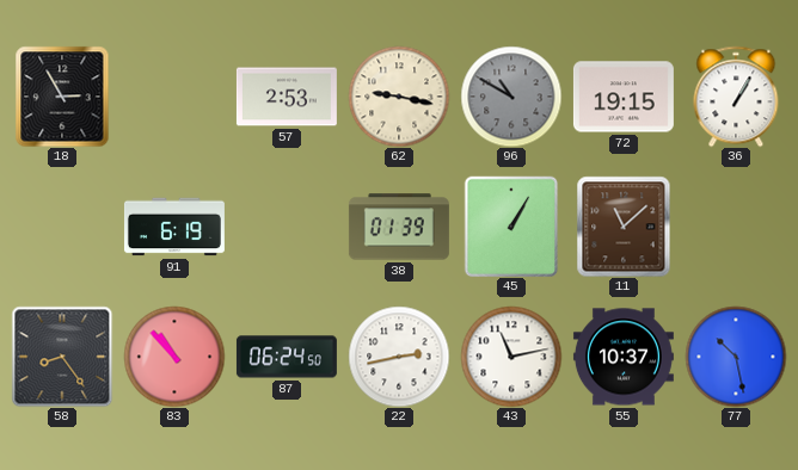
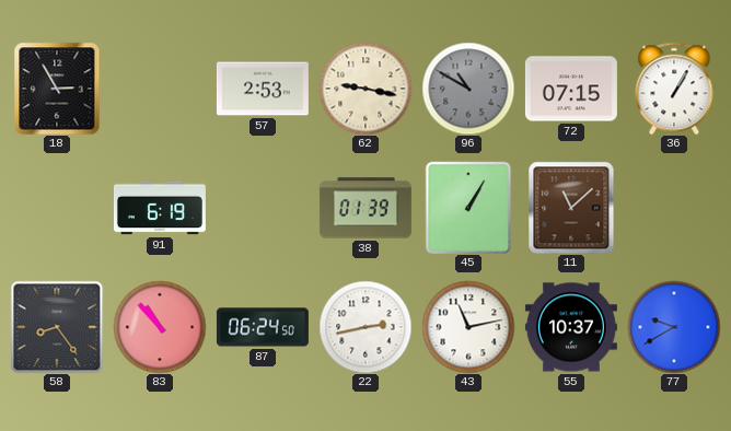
72: 19:15 -> 07:15 (571, 89)
77: 10:28 -> 9:40 (674, 327)
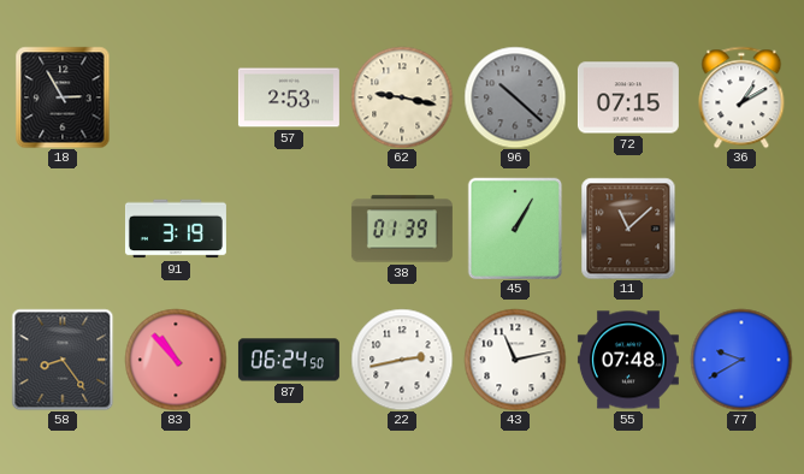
96: 10:50 -> 10:22 (515, 97)
36: 1:05 -> 1:10 (741, 97)
91: 6:19 -> 3:19 (176, 229)
55: 10:37 -> 07:48 (628, 360)
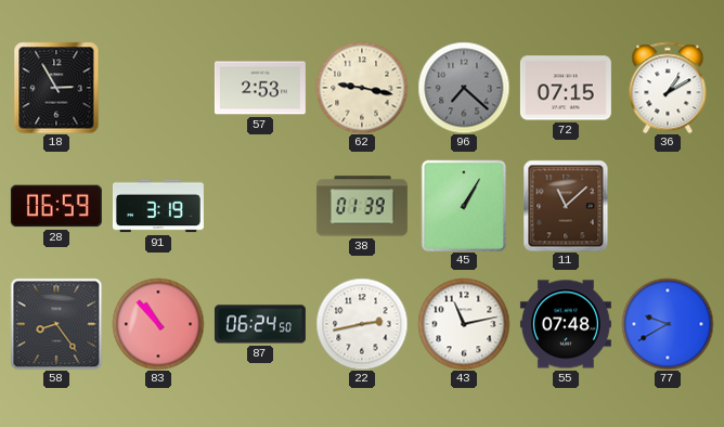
96: 10:22 -> 7:22 (464, 88)
28: none -> 06:59 (56, 206)
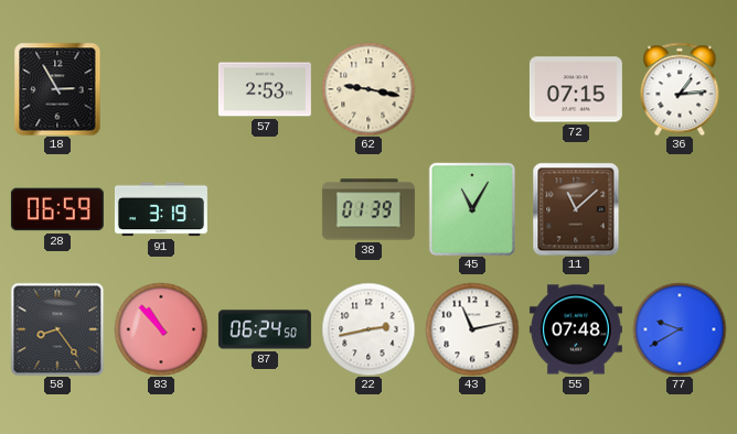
96: 7:22 -> none (464, 88)
36: 1:10 -> 1:14 (680, 89)
45: 1:05 -> 11:05 (472, 209)
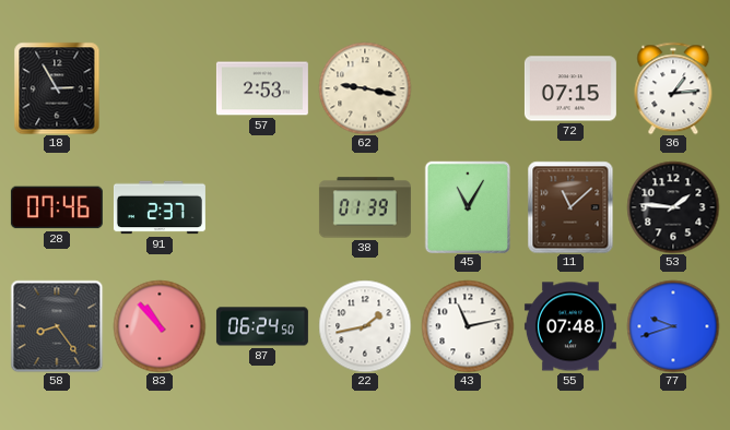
28: 06:59 -> 07:46 (57, 207)
91: 3:19 -> 2:37 (160, 207)
53: none -> 1:46 (673, 207)
22: 2:43 -> 1:43 (365, 326)
77: 9:40 -> 9:42 (673, 326)
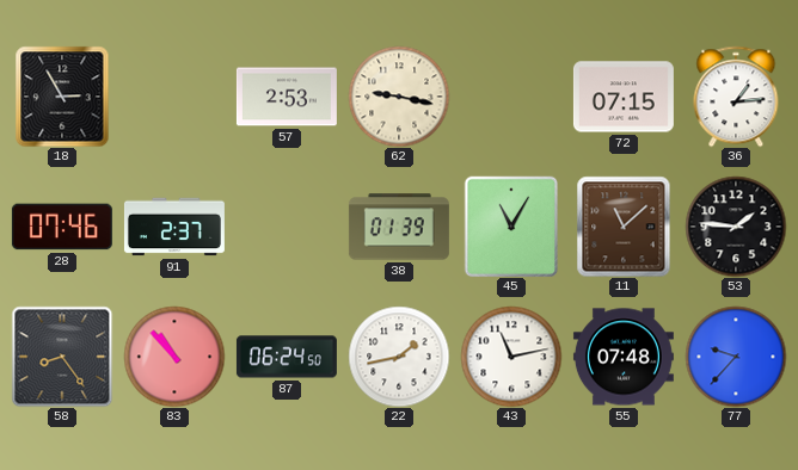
77: 9:42 -> 9:37 (736, 357)
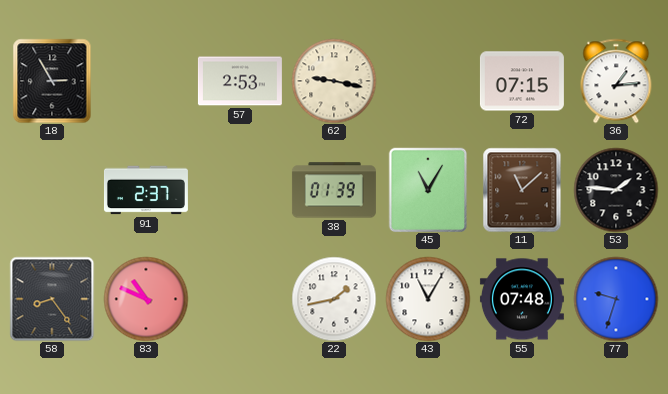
28: 07:46 -> none (62, 227)
83: 10:53 -> 10:49 (146, 299)
87: 06:24 -> none (287, 357)
43: 11:13 -> 11:05 (428, 299)
77: 9:37 -> 9:33 (616, 299)
